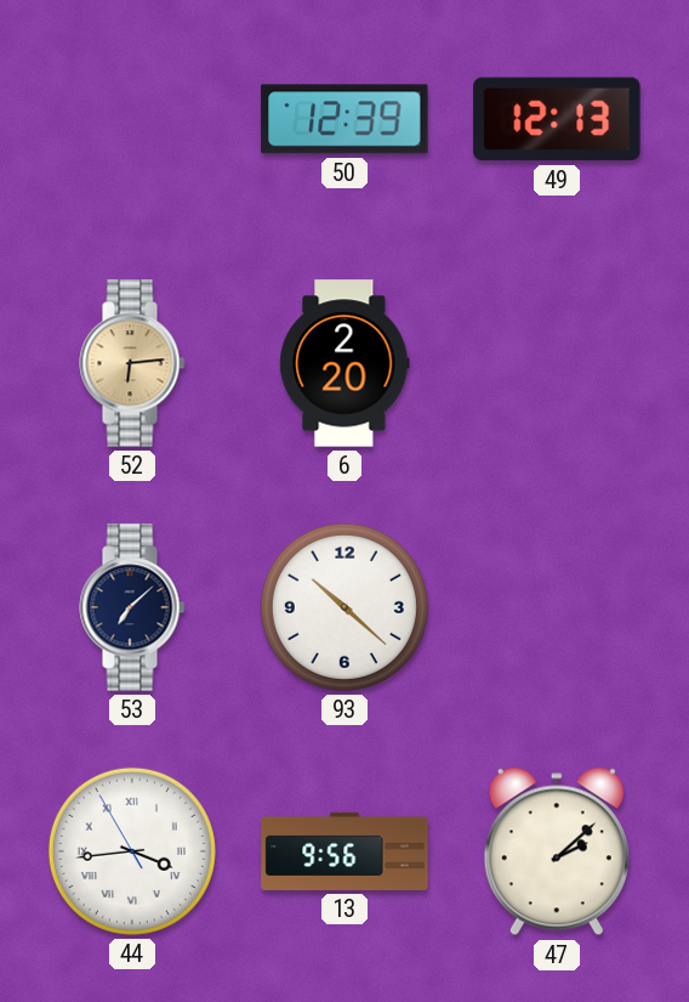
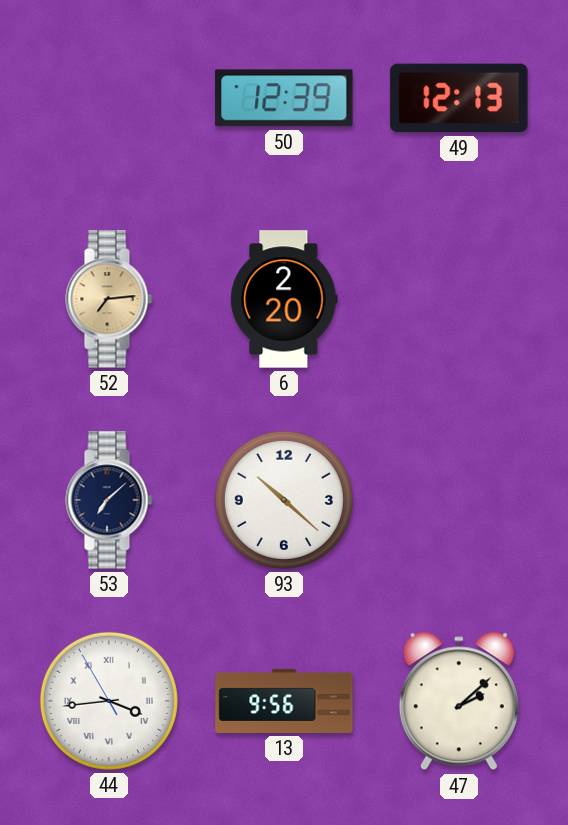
52: 6:14 -> 7:14 (109, 299)
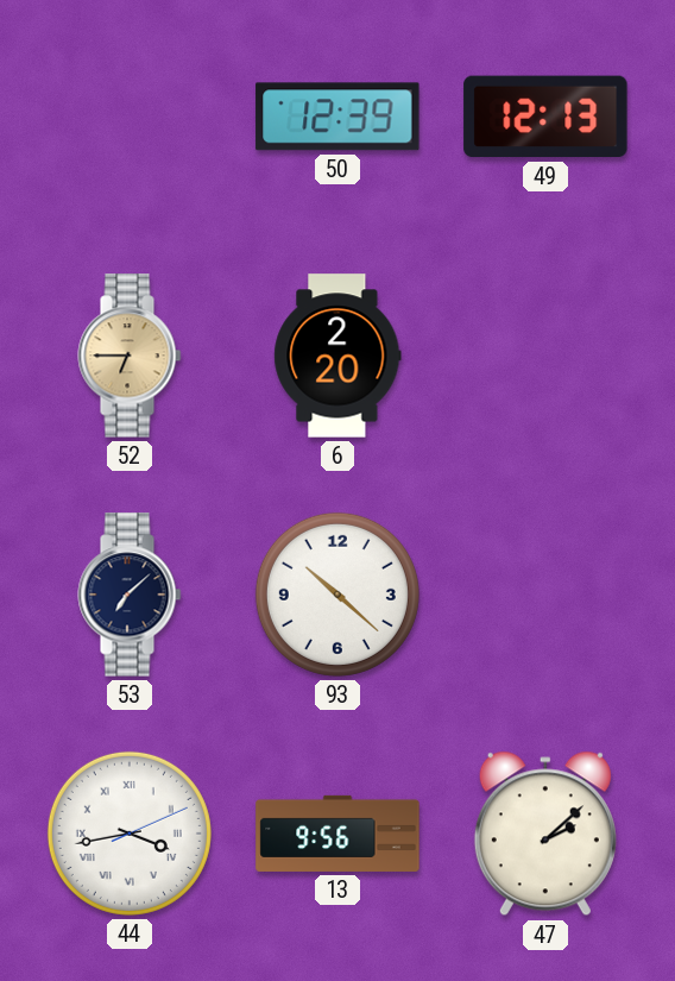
52: 7:14 -> 6:45 (130, 356)
44: 3:43:55 -> 3:43:11 (130, 834)
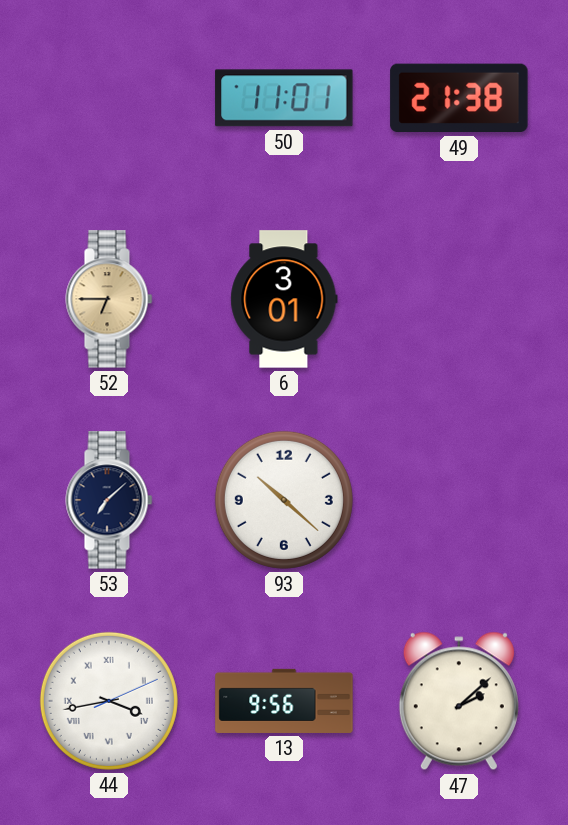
50: 12:39 -> 11:01 (284, 98)
49: 12:13 -> 21:38 (459, 98)
6: 2:20 -> 3:01 (284, 299)
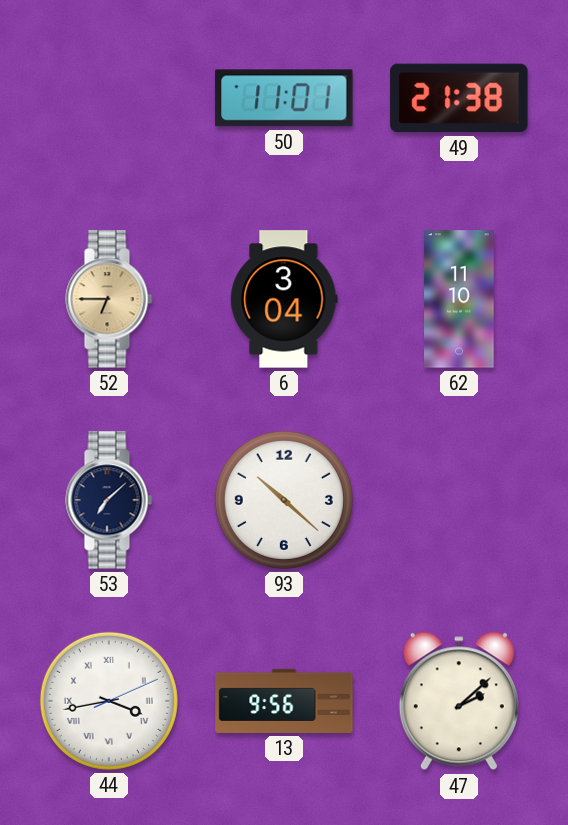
6: 3:01 -> 3:04 (284, 299)
62: none -> 11:10 (459, 299)
